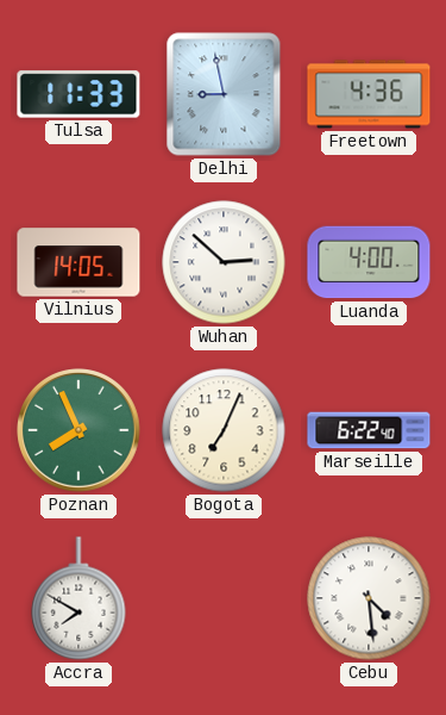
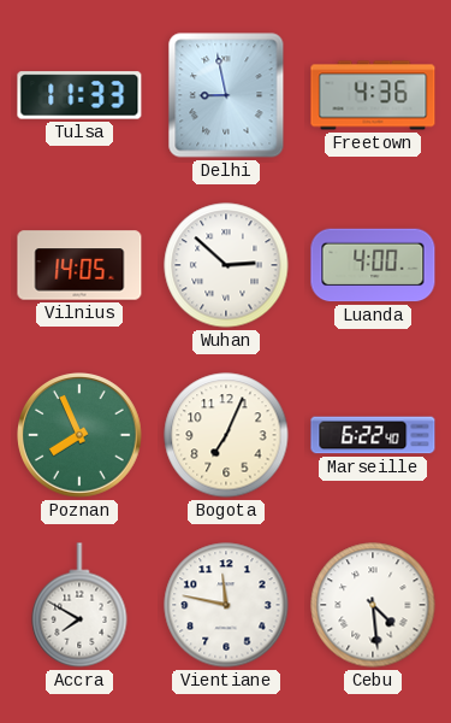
Vientiane: none -> 11:47 (226, 605)
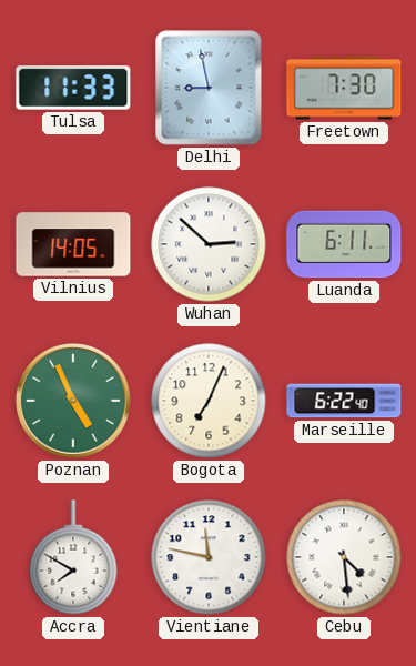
Freetown: 4:36 -> 7:30 (344, 88)
Luanda: 4:00 -> 6:11 (344, 244)
Poznan: 7:56 -> 4:56 (73, 401)
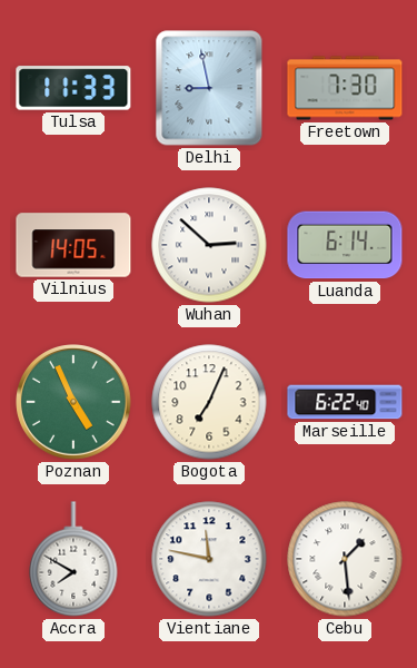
Luanda: 6:11 -> 6:14 (345, 245)
Cebu: 4:29 -> 1:29 (345, 559)
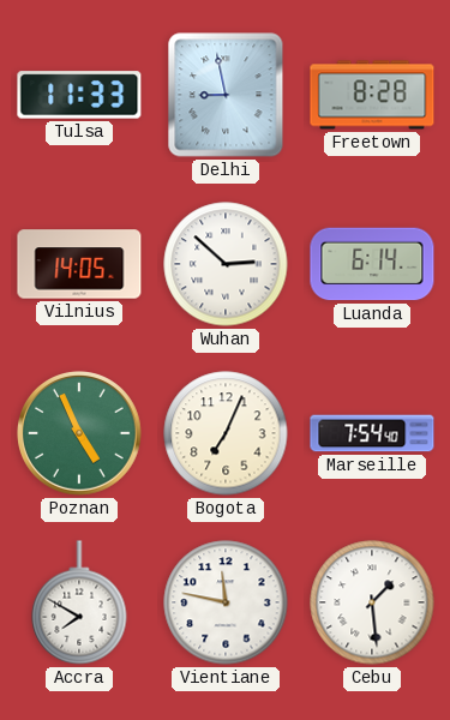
Freetown: 7:30 -> 8:28 (372, 95)
Marseille: 6:22 -> 7:54 (372, 433)
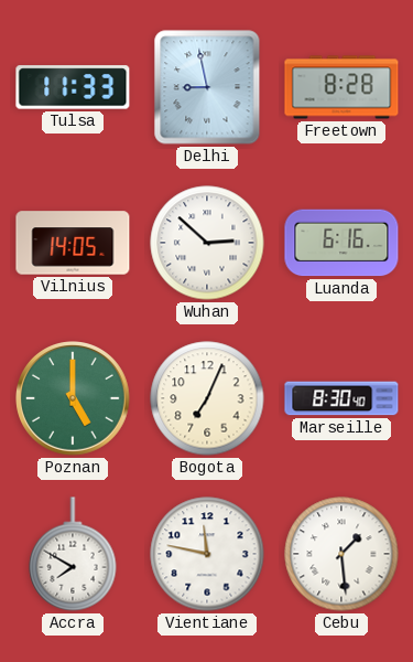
Luanda: 6:14 -> 6:16 (341, 243)
Poznan: 4:56 -> 5:00 (73, 398)
Marseille: 7:54 -> 8:30 (341, 398)
